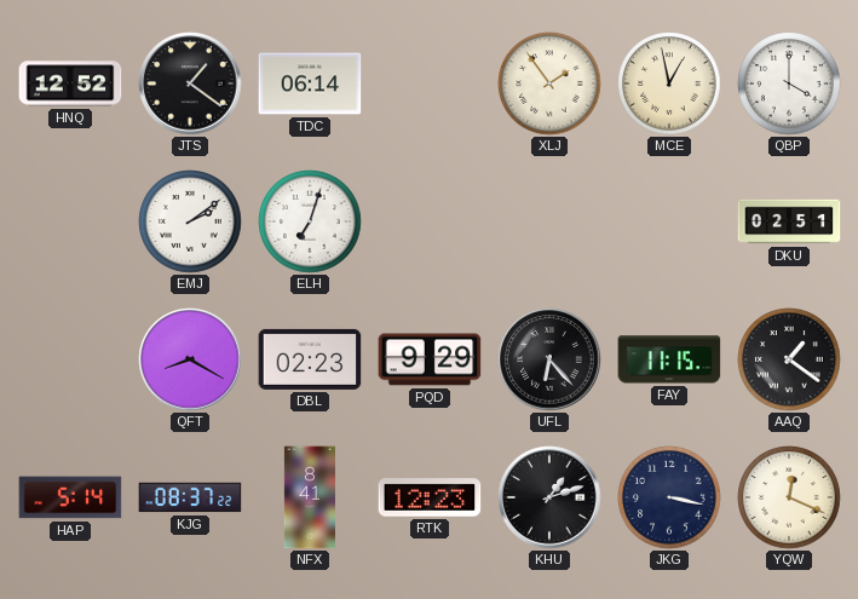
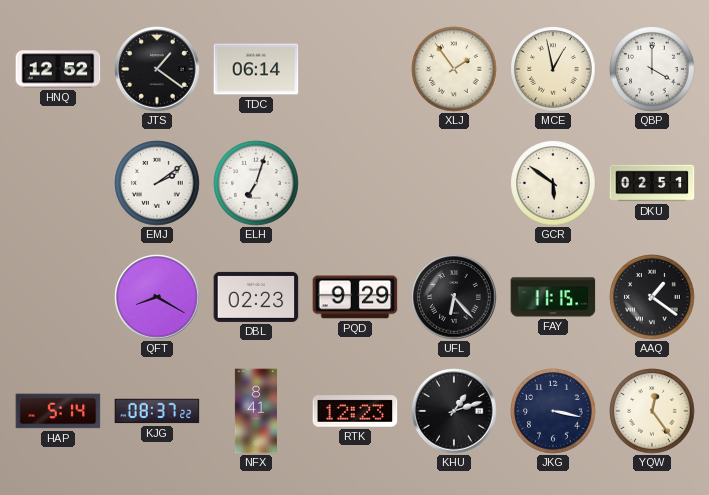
GCR: none -> 5:51 (553, 183)
YQW: 12:19 -> 12:24 (652, 411)
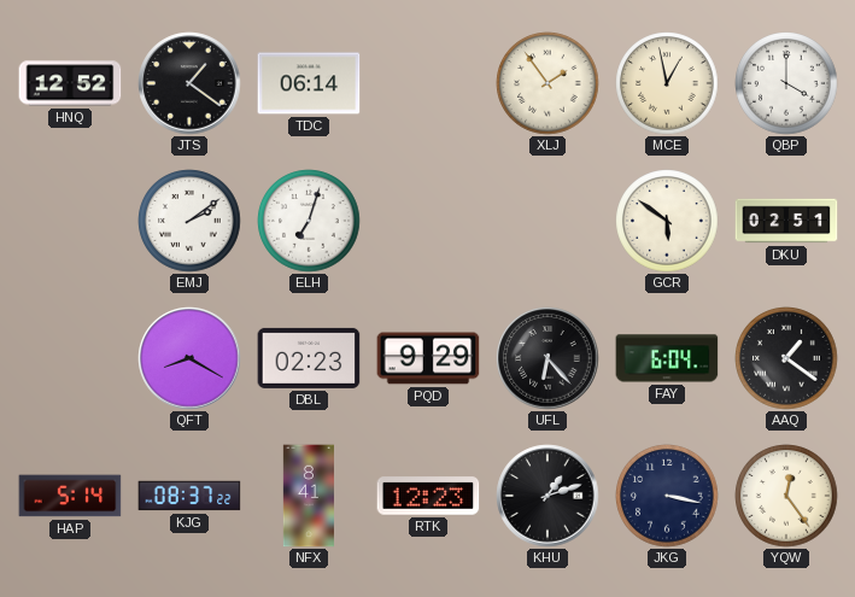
FAY: 11:15 -> 6:04 (667, 358)
